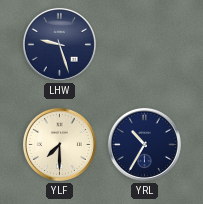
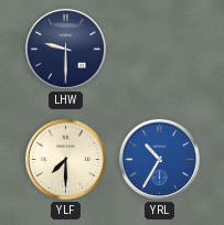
LHW: 9:27 -> 9:30 (65, 49)
YRL dial: navy -> blue (159, 159)
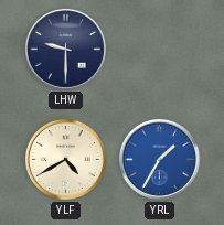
YLF: 7:30 -> 4:40 (65, 159)
YRL: 10:35 -> 1:35 (159, 159)
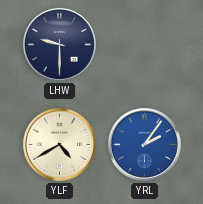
YRL: 1:35 -> 2:06 (144, 144)
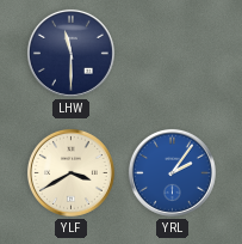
LHW: 9:30 -> 11:30 (70, 53)
YLF: 4:40 -> 3:40 (70, 172)
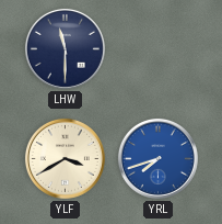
YRL: 2:06 -> 7:42 (157, 158)
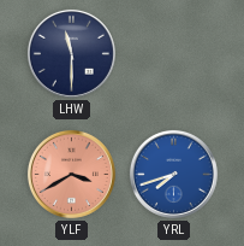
YLF dial: cream -> salmon (71, 174)
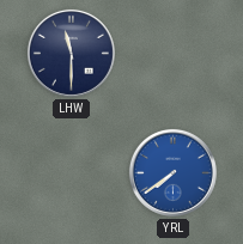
YLF: 3:40 -> none (71, 174)
YRL: 7:42 -> 7:39 (172, 172)
